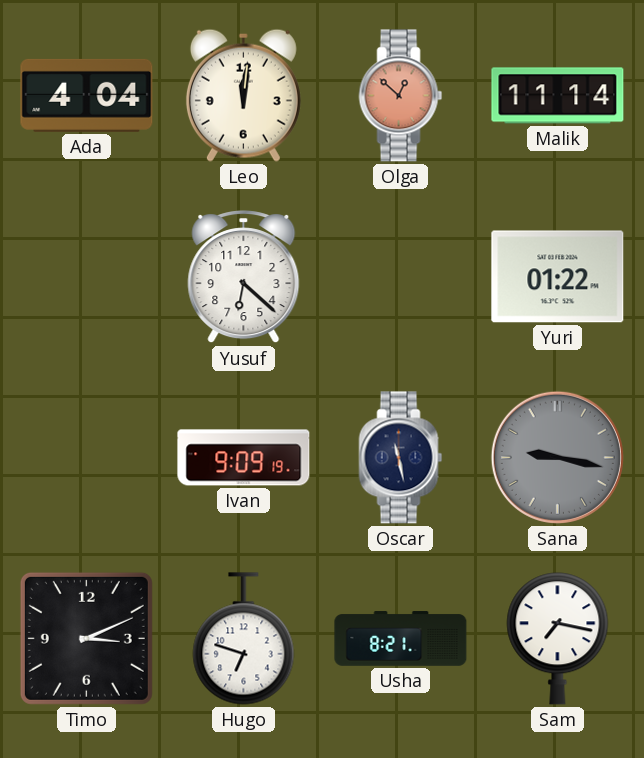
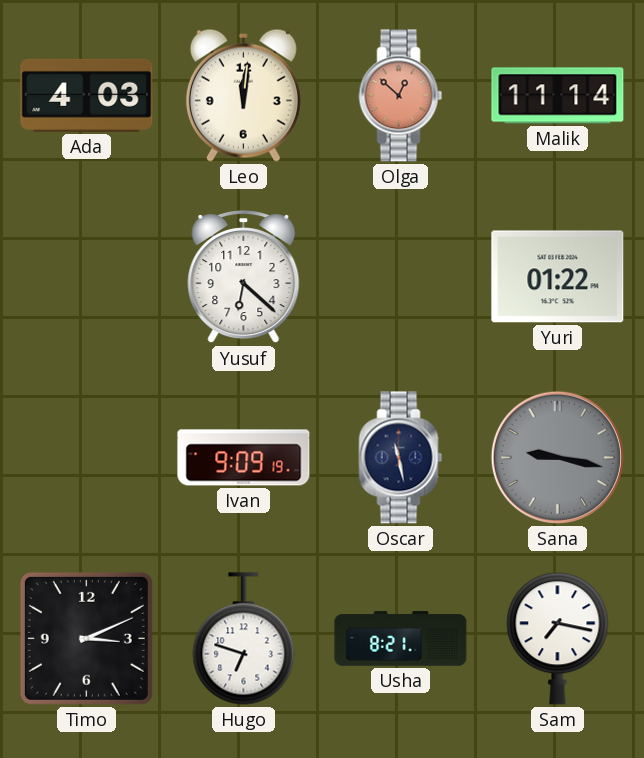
Ada: 4:04 -> 4:03 (87, 95)
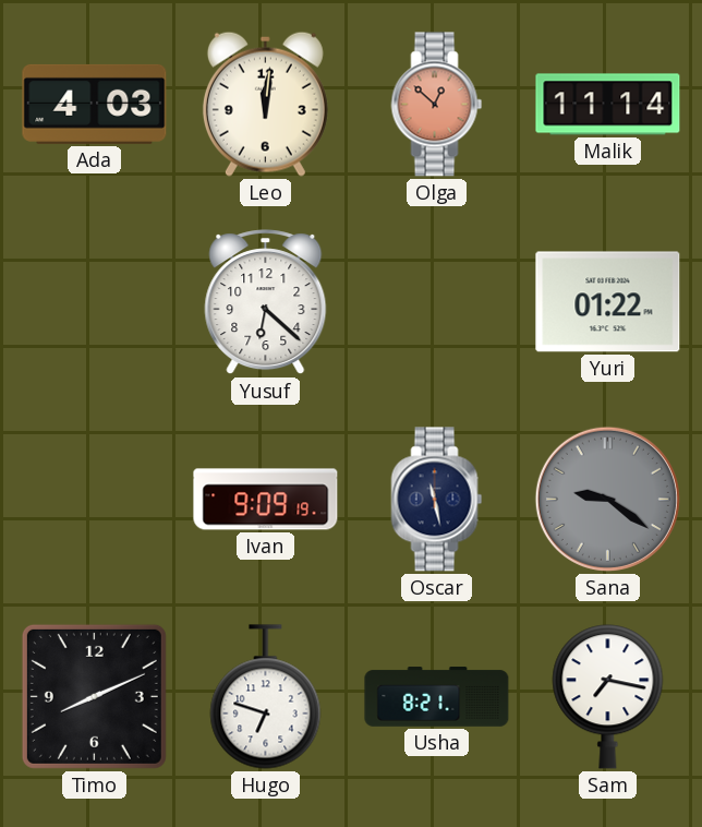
Sana: 9:17 -> 9:21 (607, 499)
Timo: 3:11 -> 8:11 (94, 696)
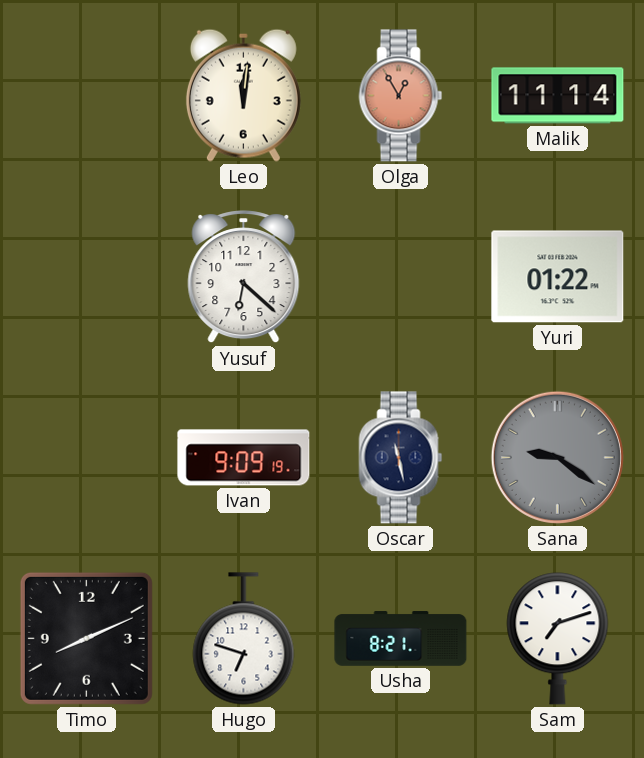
Ada: 4:03 -> none (95, 104)
Olga: 12:52 -> 12:55 (401, 96)
Sam: 7:17 -> 7:12 (558, 639)
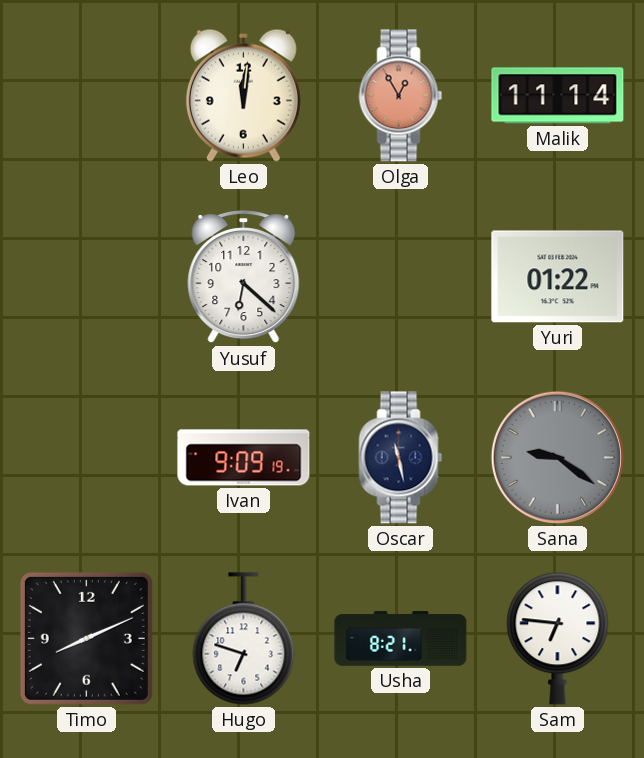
Sam: 7:12 -> 6:46 (558, 639)
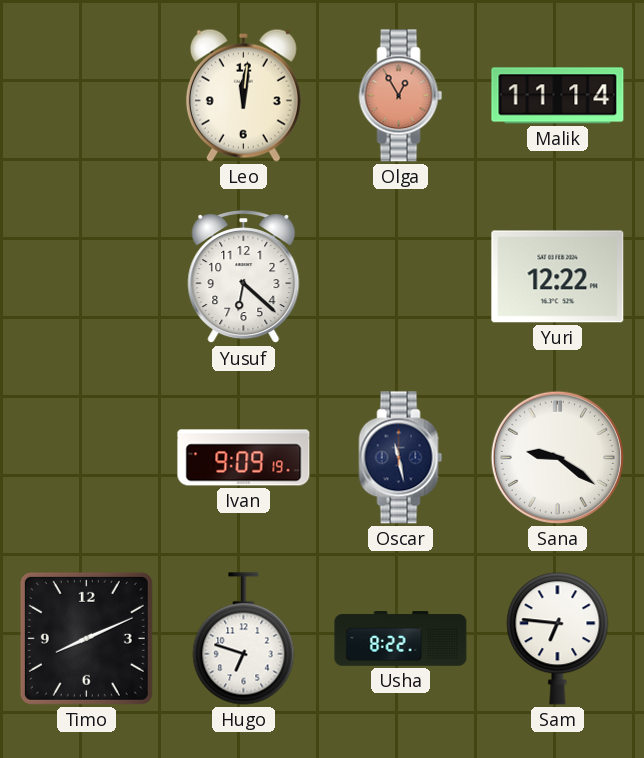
Yuri: 01:22 -> 12:22 (558, 277)
Sana dial: grey -> white (557, 457)
Usha: 8:21 -> 8:22 (401, 639)
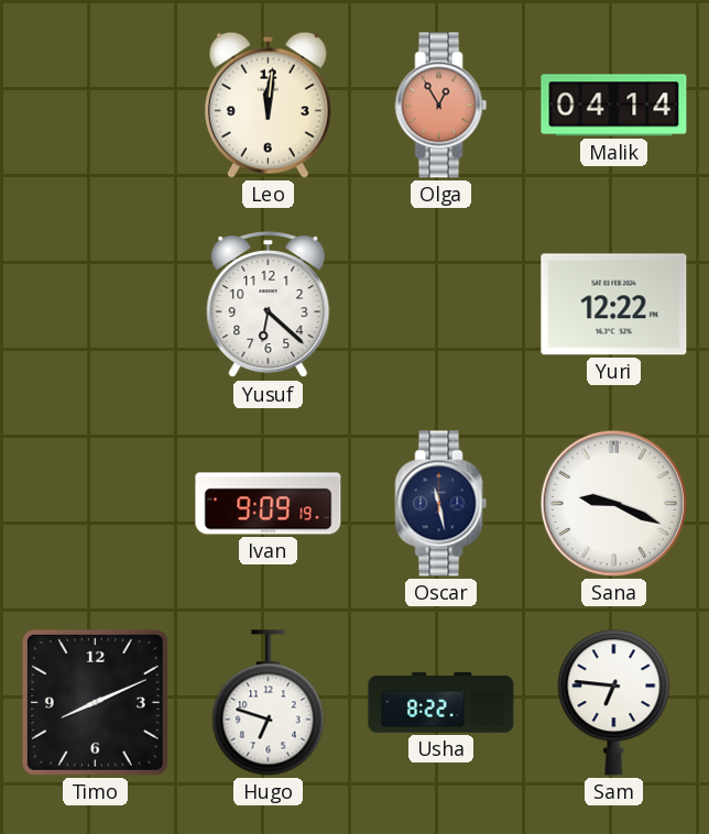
Malik: 11:14 -> 04:14 (614, 106)
Sana: 9:21 -> 9:19 (613, 503)
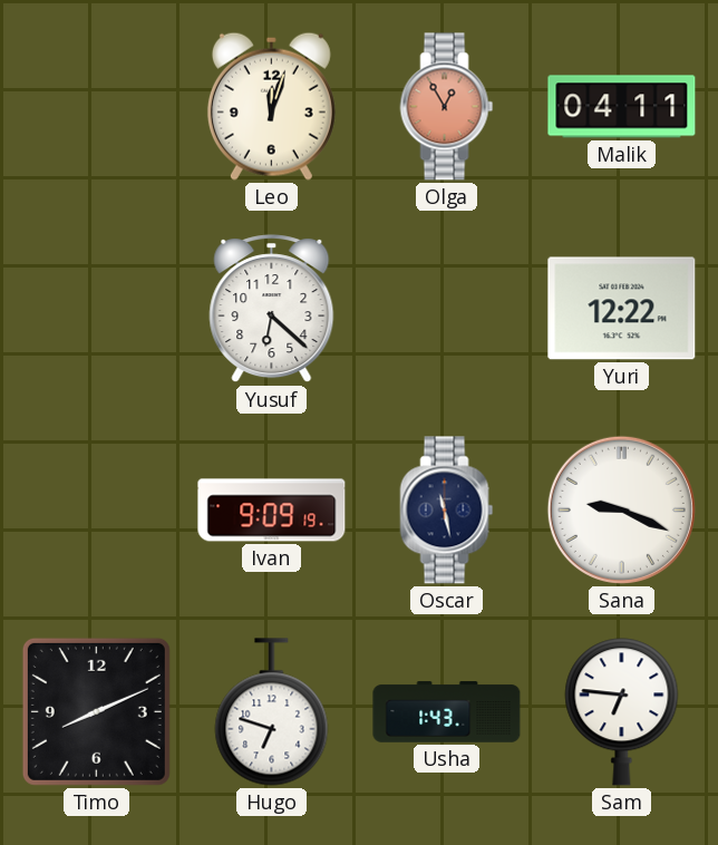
Leo: 12:01 -> 12:03 (271, 106)
Malik: 04:14 -> 04:11 (622, 107)
Usha: 8:22 -> 1:43 (447, 712)
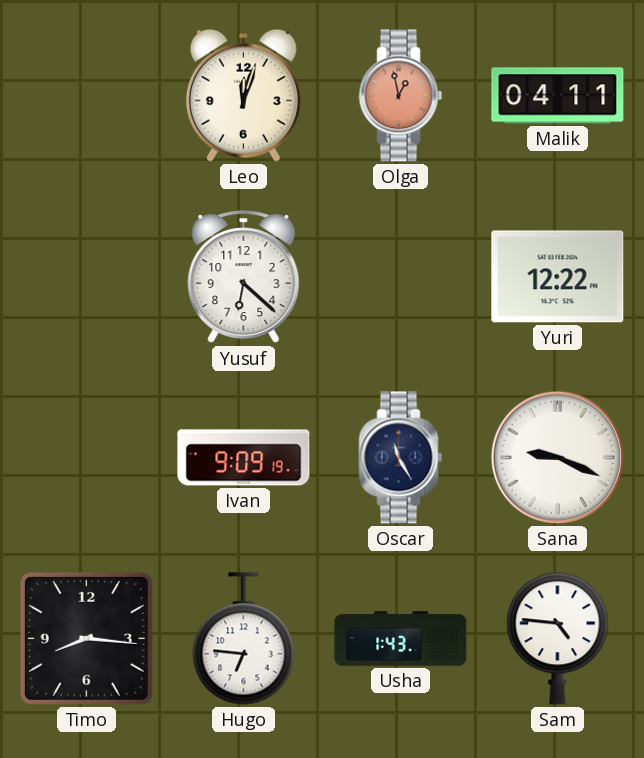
Olga: 12:55 -> 12:58 (401, 96)
Oscar: 11:28 -> 11:25 (401, 458)
Timo: 8:11 -> 8:16 (86, 638)
Hugo: 6:48 -> 6:46 (244, 639)
Sam: 6:46 -> 4:46 (558, 639)
